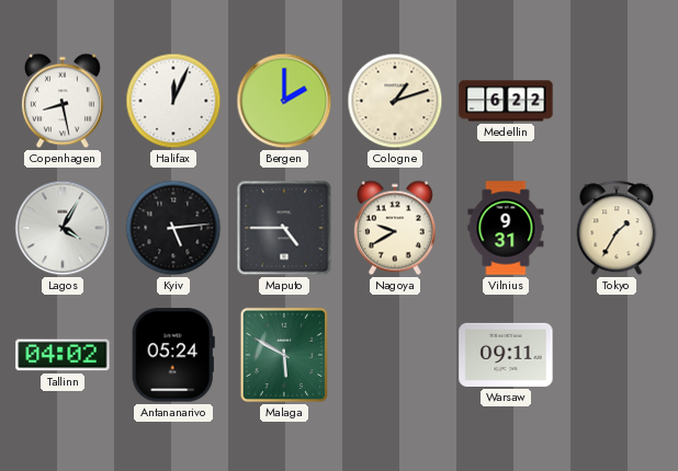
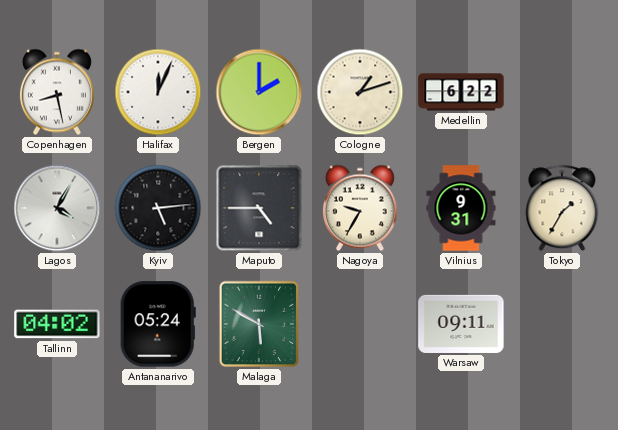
Nagoya: 9:40 -> 9:35 (360, 208)
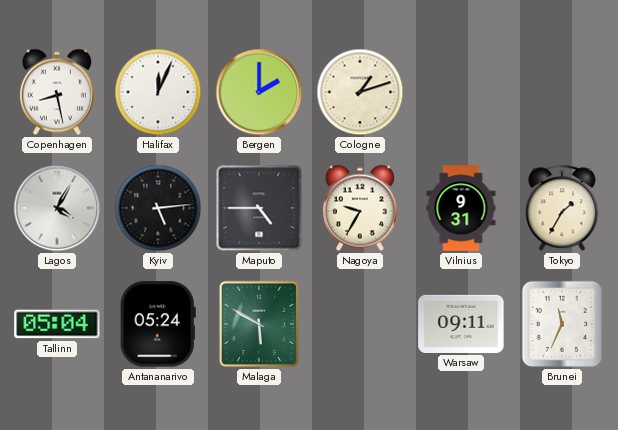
Medellin: 6:22 -> none (461, 92)
Tallinn: 04:02 -> 05:04 (57, 324)
Brunei: none -> 11:34 (562, 324)
